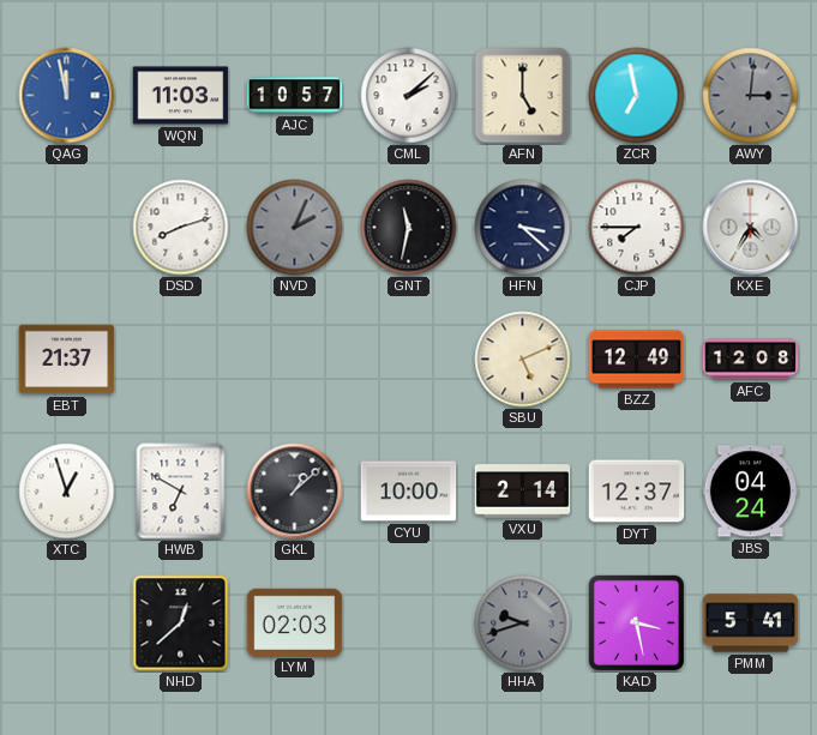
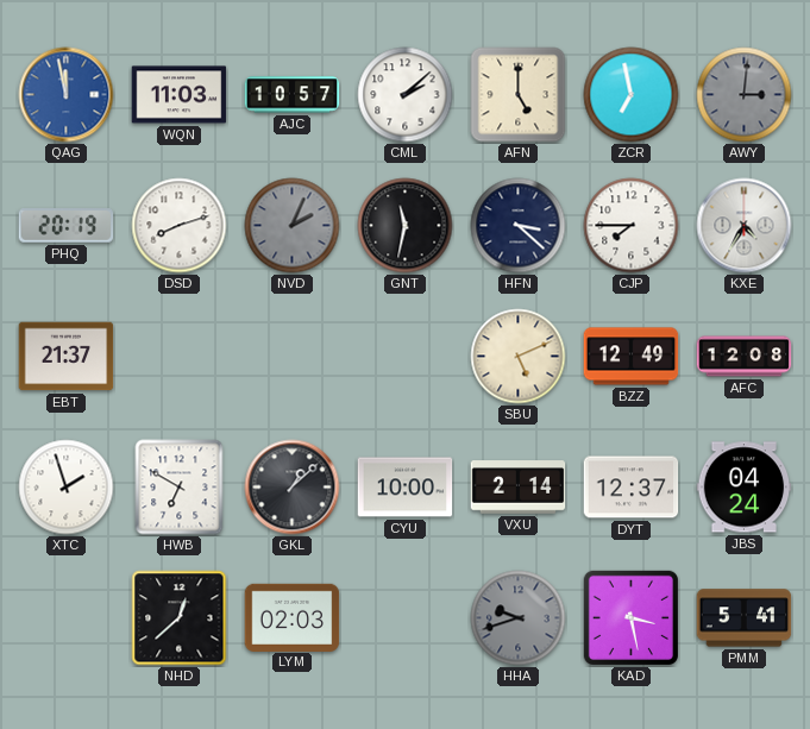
PHQ: none -> 20:19 (67, 226)
XTC: 12:57 -> 1:57 (67, 488)
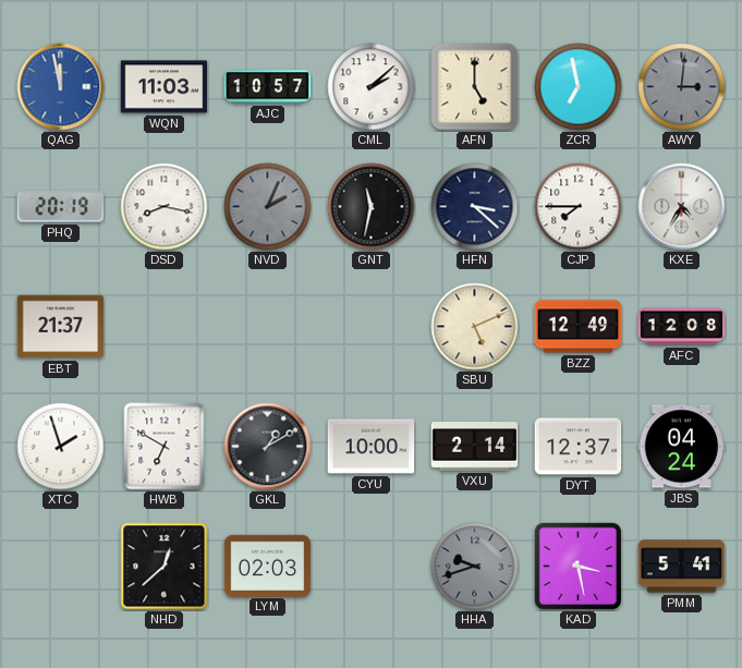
DSD: 8:12 -> 8:17 (165, 207)
GKL: 1:08 -> 1:10 (268, 447)
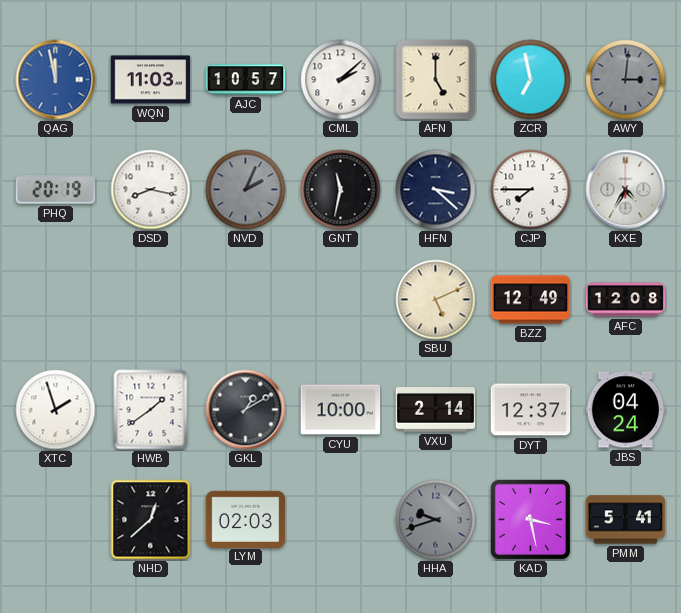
EBT: 21:37 -> none (61, 327)
HWB: 6:50 -> 1:39 (151, 410)
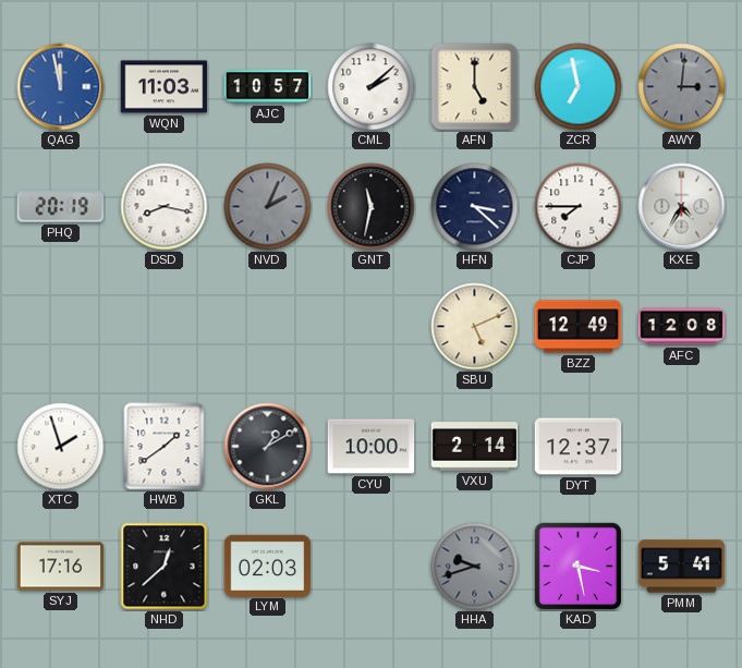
JBS: 04:24 -> none (626, 410)
SYJ: none -> 17:16 (61, 567)
